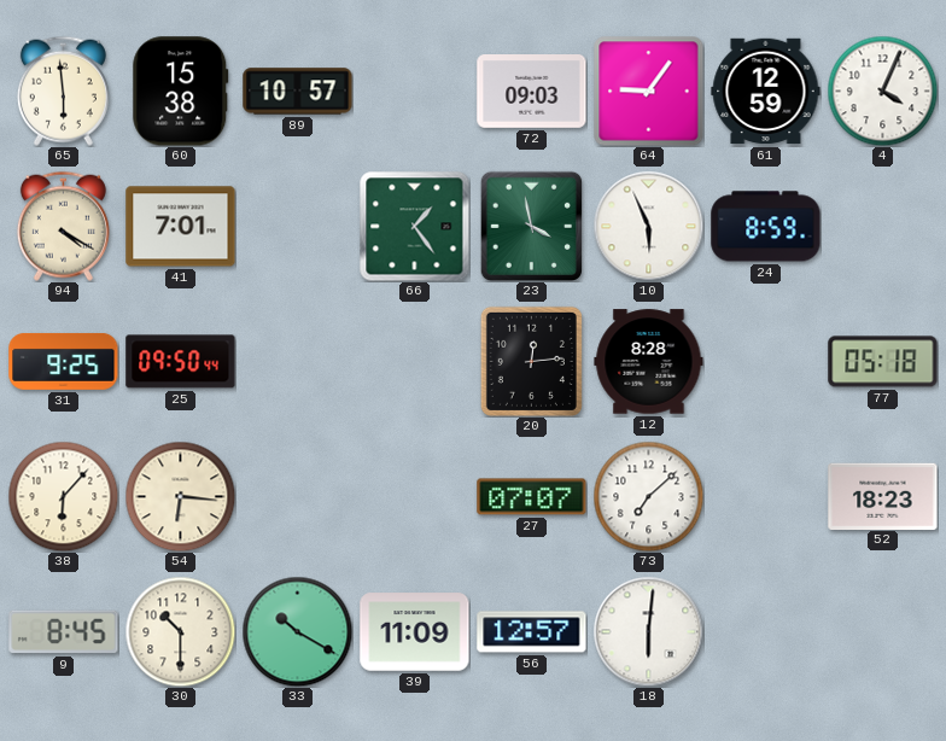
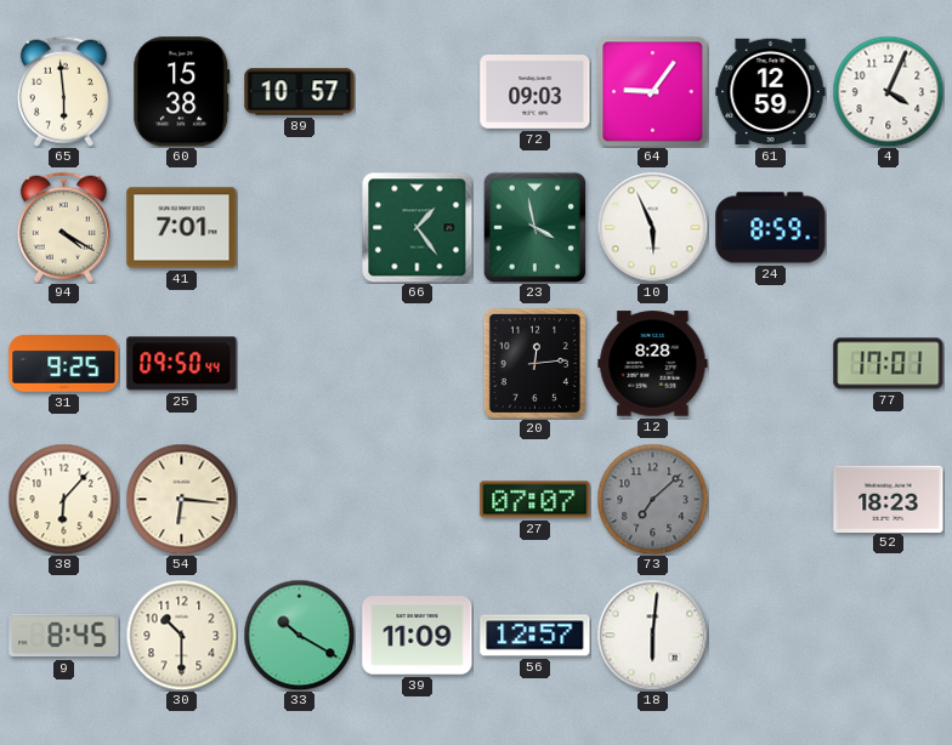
77: 05:18 -> 17:01 (889, 364)
73 dial: white -> grey (652, 499)
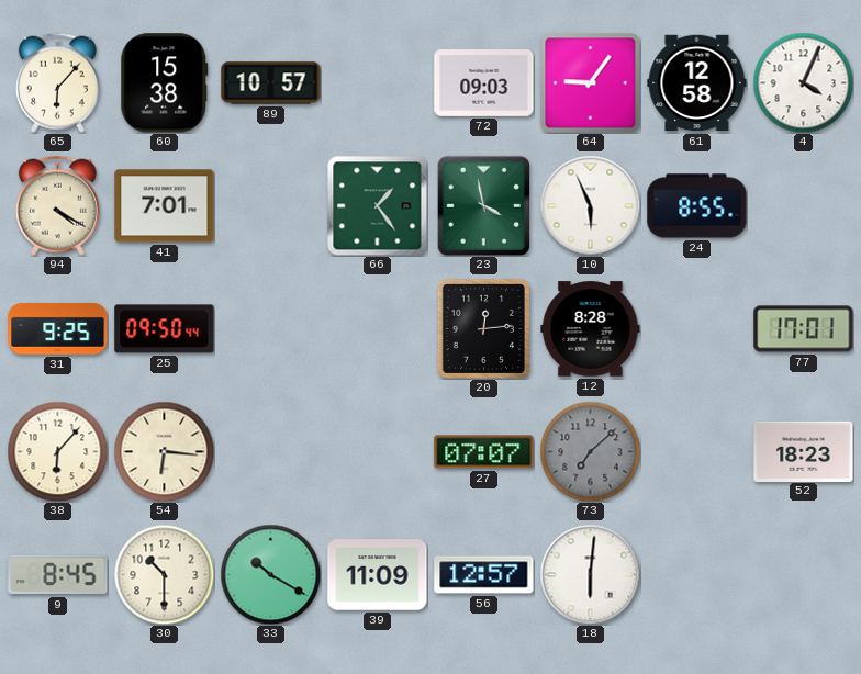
65: 5:59 -> 6:07 (57, 82)
61: 12:59 -> 12:58 (697, 83)
24: 8:59 -> 8:55 (697, 206)
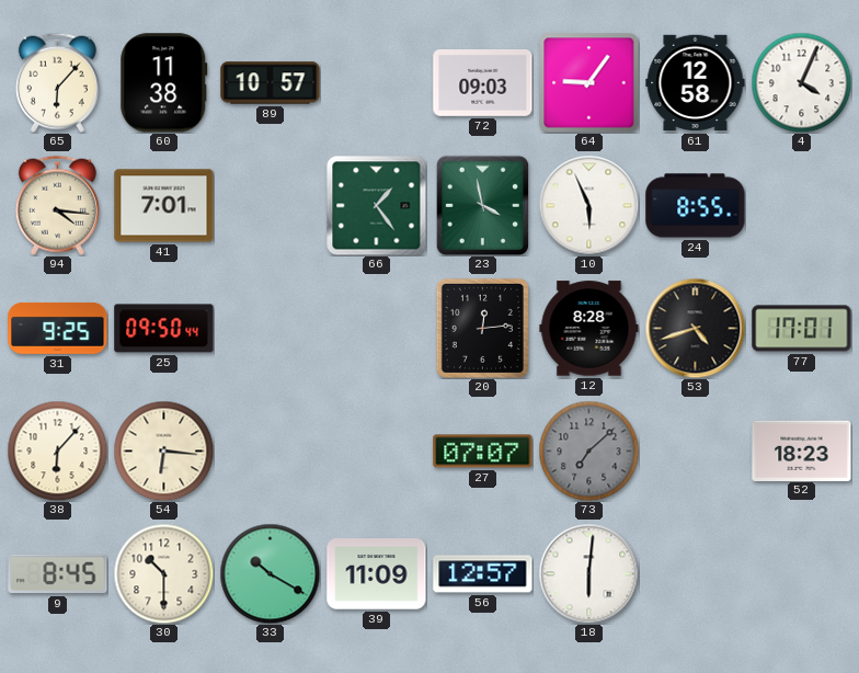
60: 15:38 -> 11:38 (164, 83)
94: 4:20 -> 4:16 (57, 205)
53: none -> 4:42 (695, 328)
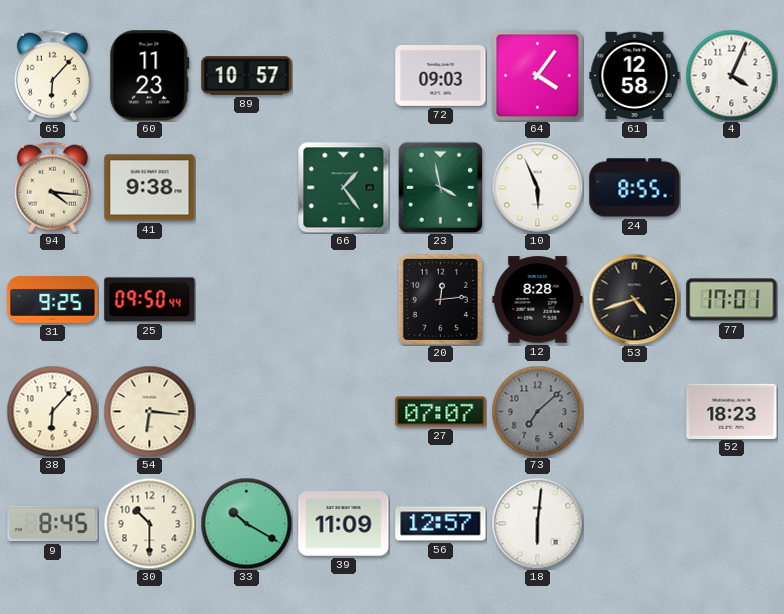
60: 11:38 -> 11:23 (150, 76)
64: 9:06 -> 4:06 (538, 76)
41: 7:01 -> 9:38 (150, 188)
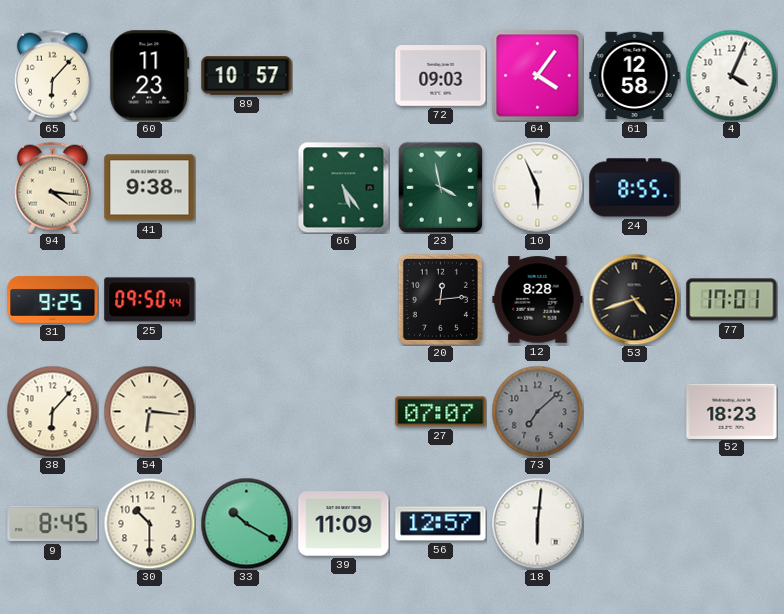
66: 1:24 -> 5:24 (343, 187)
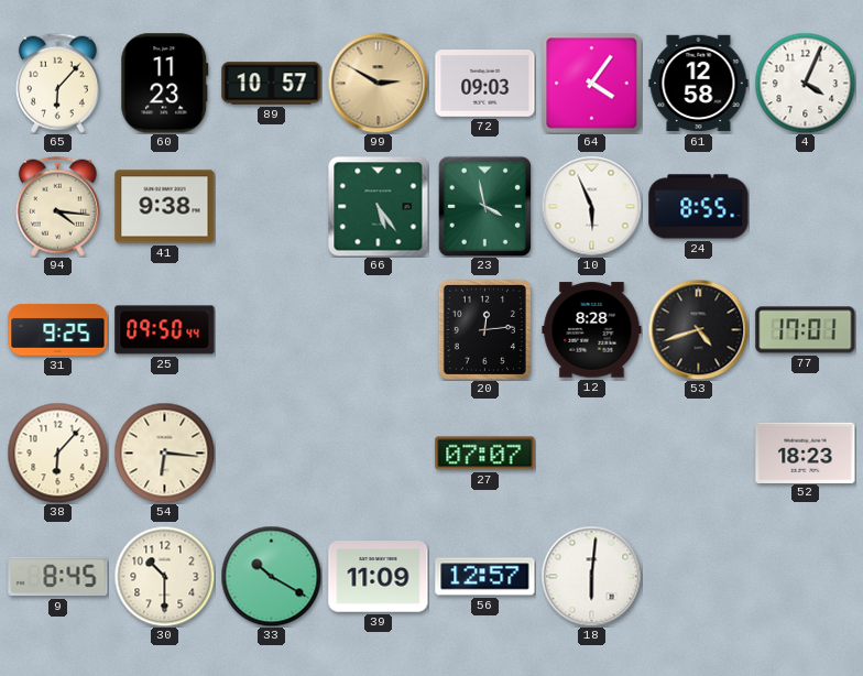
99: none -> 2:50 (378, 83)
73: 7:08 -> none (537, 411)
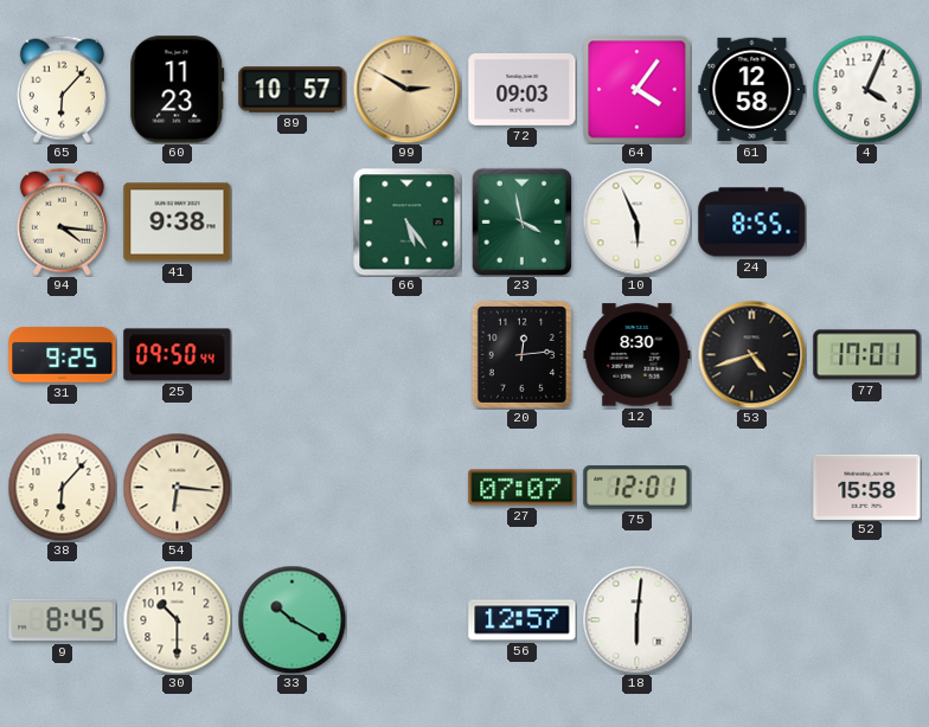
12: 8:28 -> 8:30 (638, 355)
75: none -> 12:01 (638, 488)
52: 18:23 -> 15:58 (867, 487)
39: 11:09 -> none (379, 577)
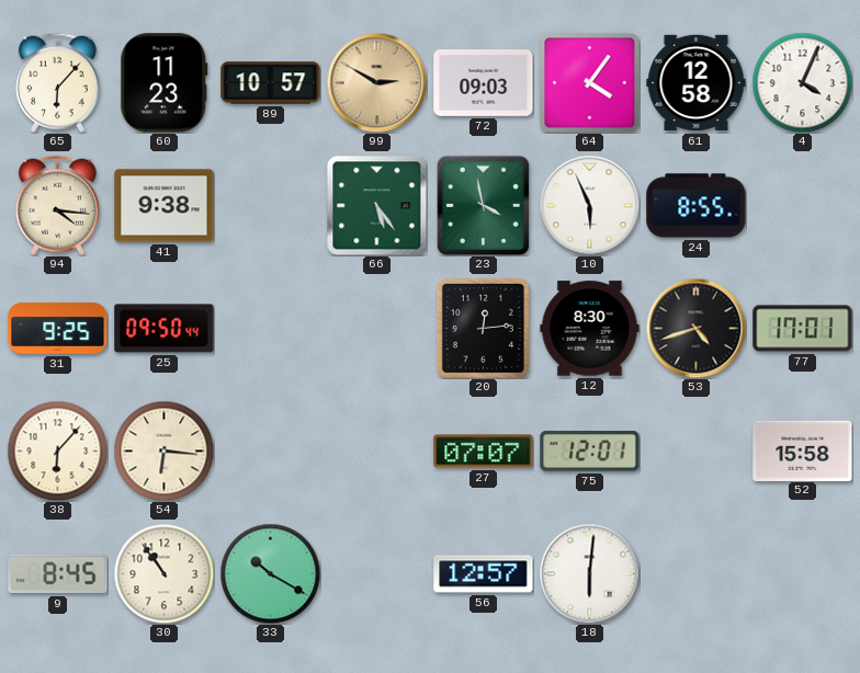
30: 10:30 -> 10:54 (163, 573)
